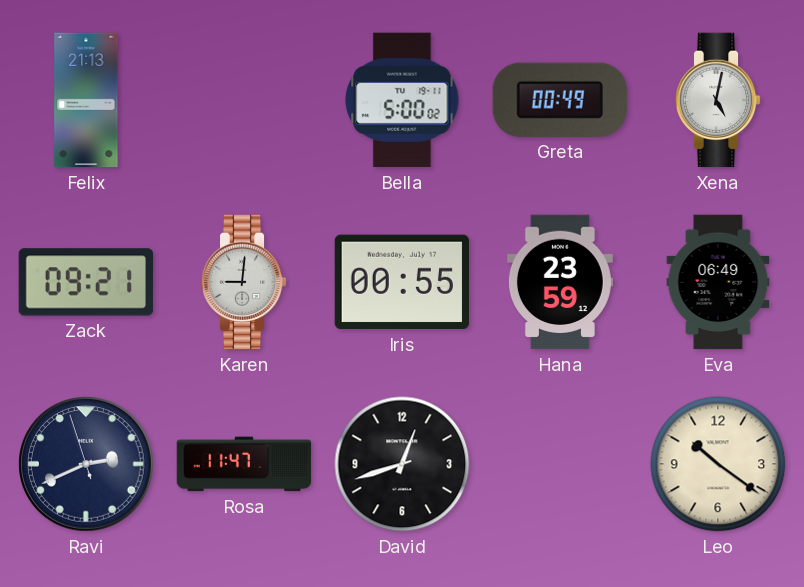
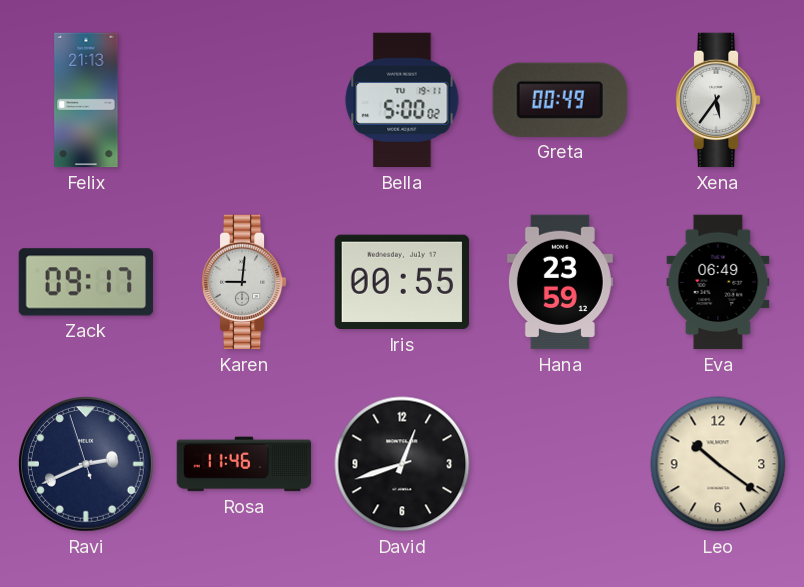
Xena: 5:02 -> 5:36 (718, 100)
Zack: 09:21 -> 09:17 (86, 282)
Rosa: 11:47 -> 11:46 (244, 464)
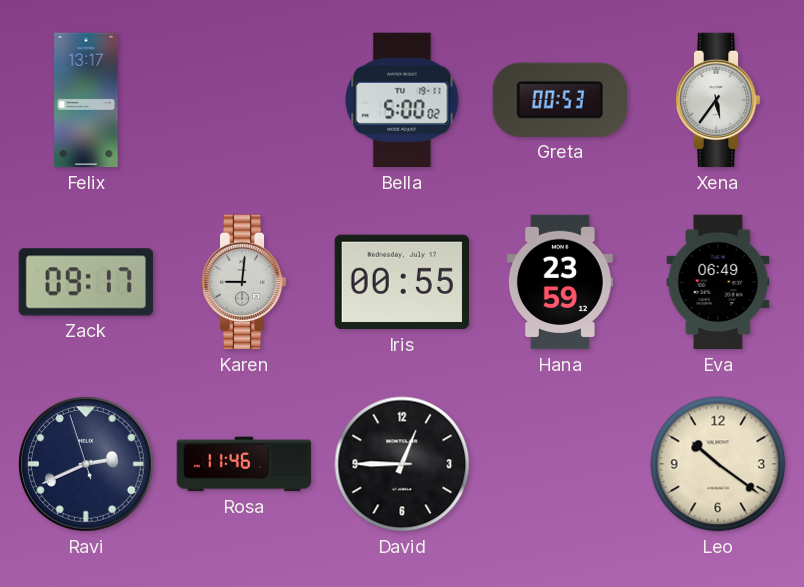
Felix: 21:13 -> 13:17 (86, 100)
Greta: 00:49 -> 00:53 (560, 100)
David: 12:42 -> 12:45 (402, 464)
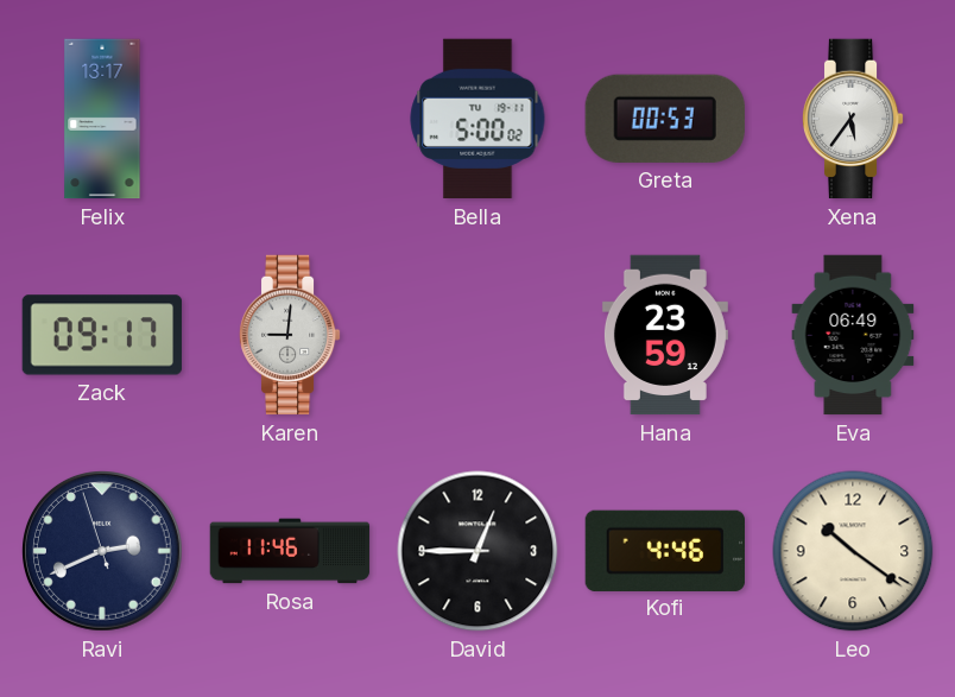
Iris: 00:55 -> none (401, 282)
Kofi: none -> 4:46 (664, 550)
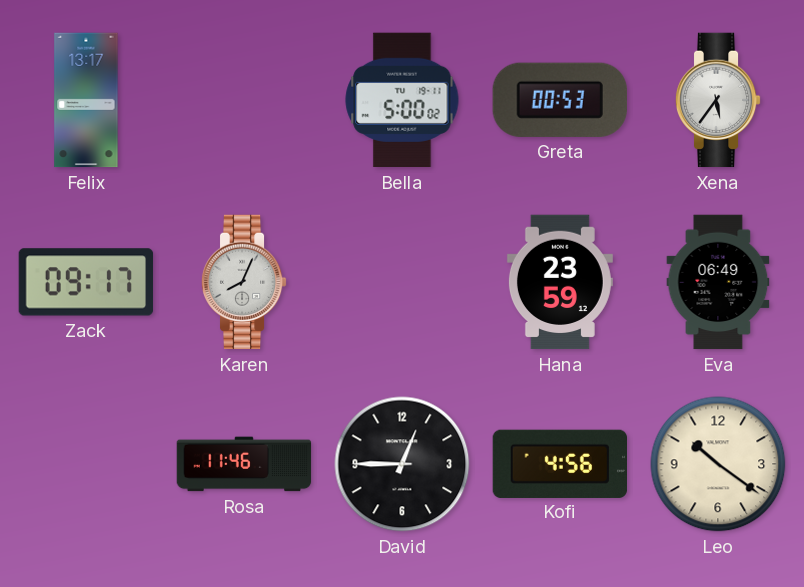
Karen: 9:01 -> 8:04 (244, 282)
Ravi: 2:40 -> none (103, 552)
Kofi: 4:46 -> 4:56 (559, 463)
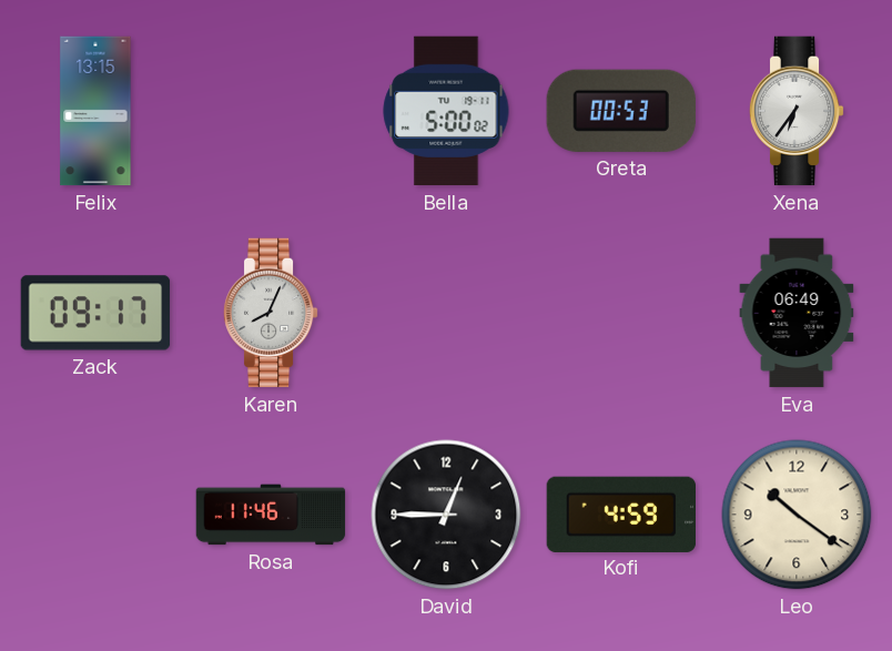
Felix: 13:17 -> 13:15 (95, 111)
Xena: 5:36 -> 6:36 (797, 111)
Hana: 23:59 -> none (560, 282)
Kofi: 4:56 -> 4:59 (620, 513)
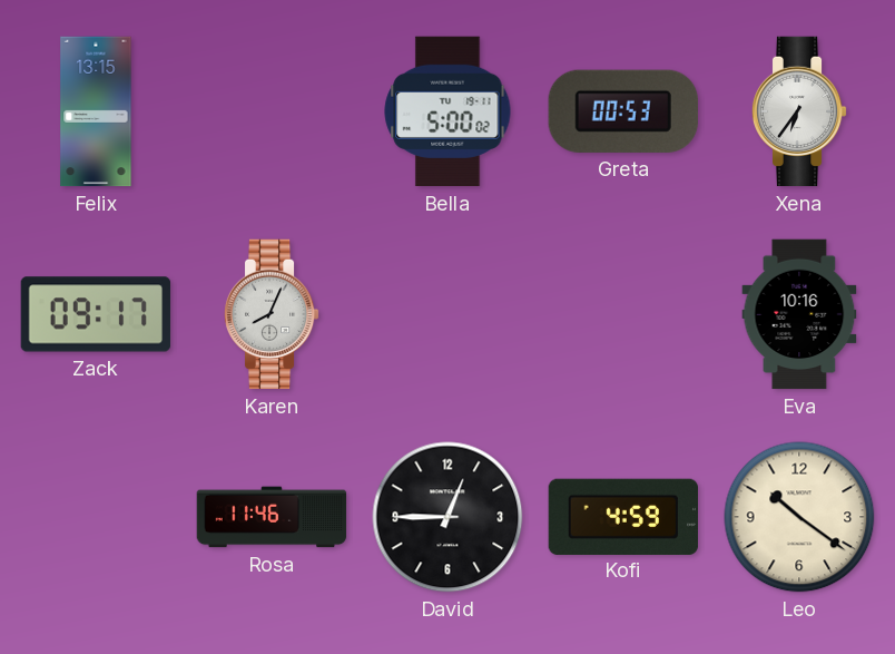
Eva: 06:49 -> 10:16 (799, 314)
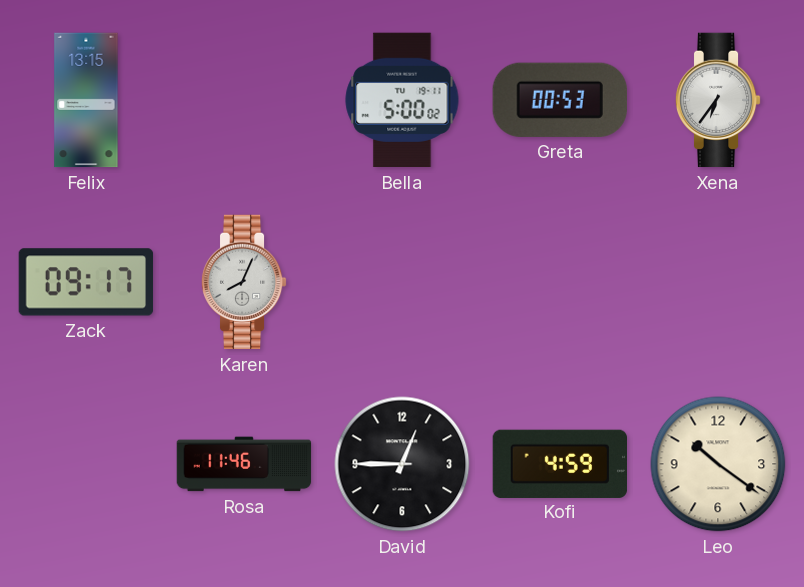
Eva: 10:16 -> none (799, 314)
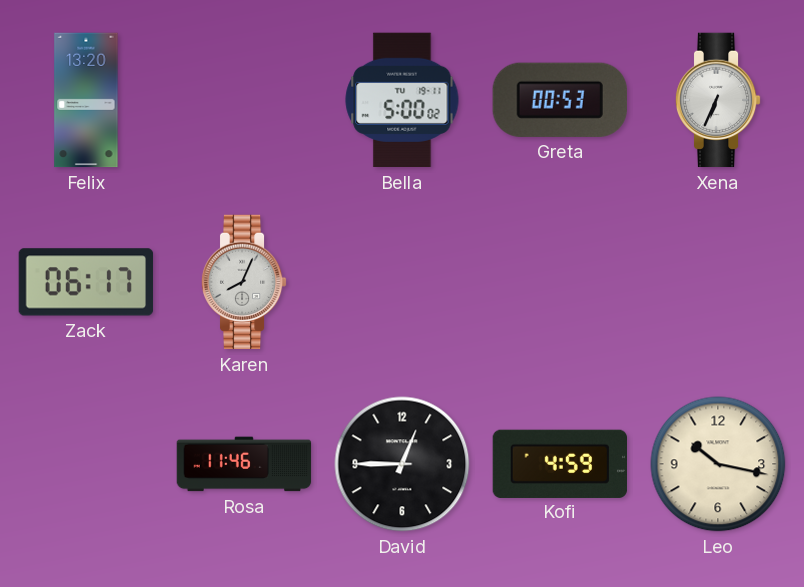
Felix: 13:15 -> 13:20 (86, 100)
Xena: 6:36 -> 6:34 (718, 100)
Zack: 09:17 -> 06:17 (86, 282)
Leo: 10:21 -> 10:17 (718, 464)
